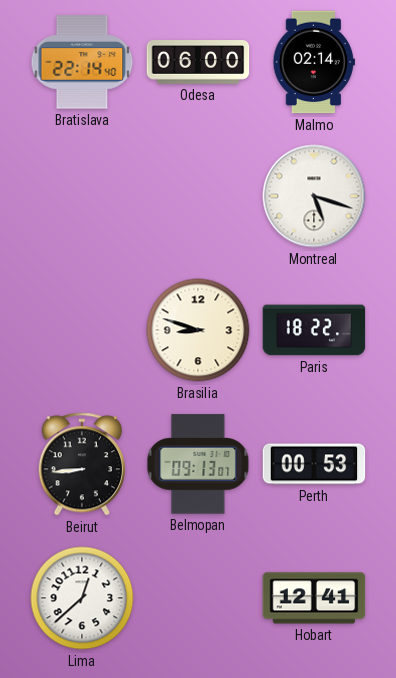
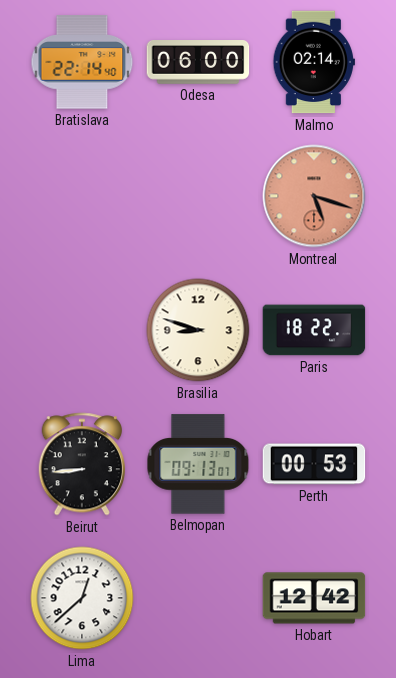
Montreal dial: white -> salmon (314, 196)
Hobart: 12:41 -> 12:42 (314, 598)
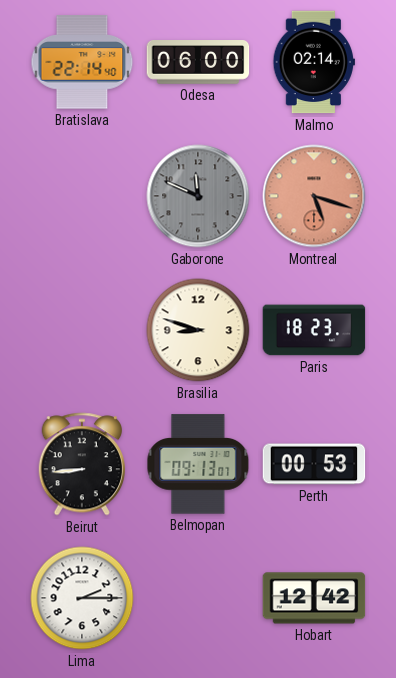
Gaborone: none -> 11:49 (198, 196)
Paris: 18:22 -> 18:23 (314, 330)
Lima: 12:38 -> 2:15 (82, 598)
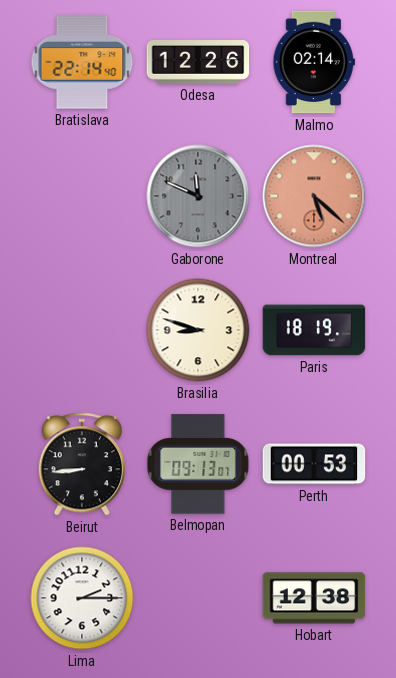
Odesa: 06:00 -> 12:26 (198, 63)
Montreal: 5:18 -> 5:22 (314, 196)
Paris: 18:23 -> 18:19 (314, 330)
Hobart: 12:42 -> 12:38 (314, 598)
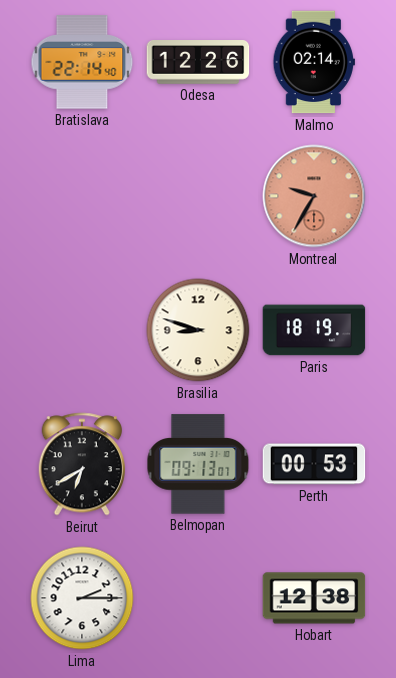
Gaborone: 11:49 -> none (198, 196)
Montreal: 5:22 -> 9:35 (314, 196)
Beirut: 8:44 -> 6:40 (81, 464)
